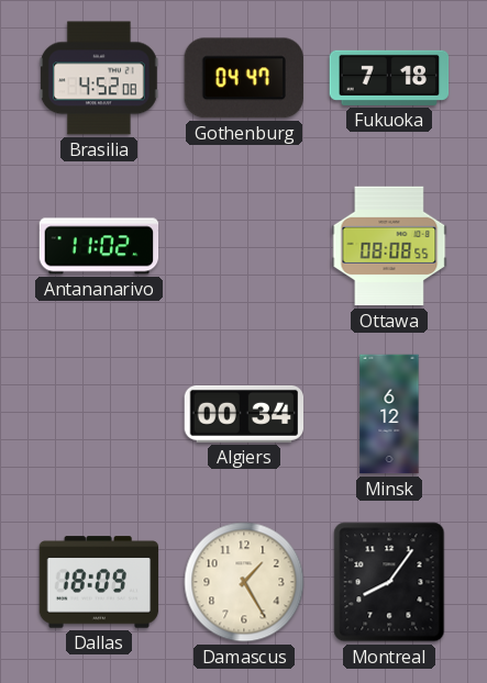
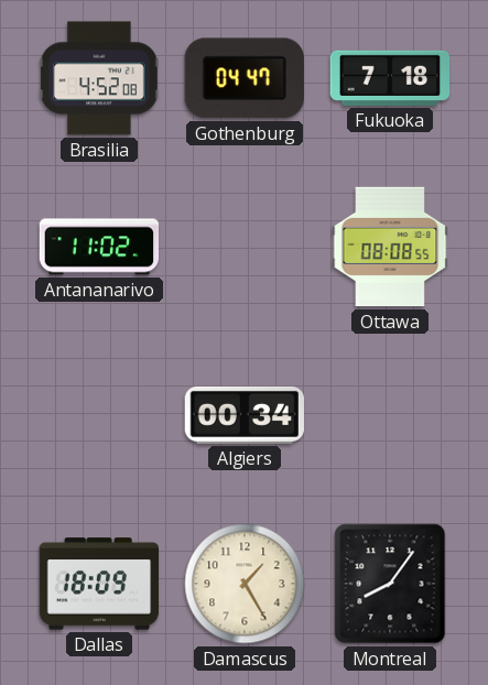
Minsk: 6:12 -> none (389, 414)
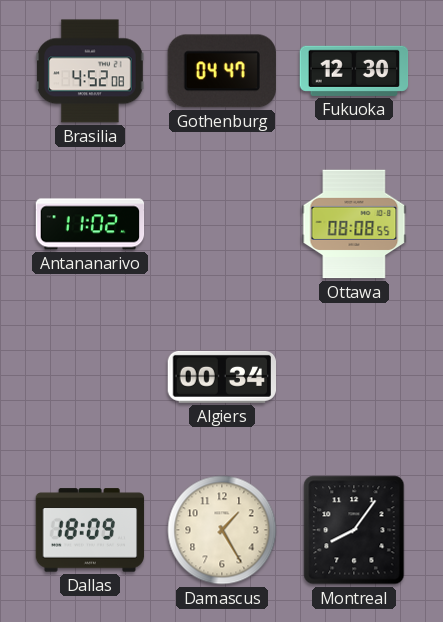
Fukuoka: 7:18 -> 12:30 (354, 71)
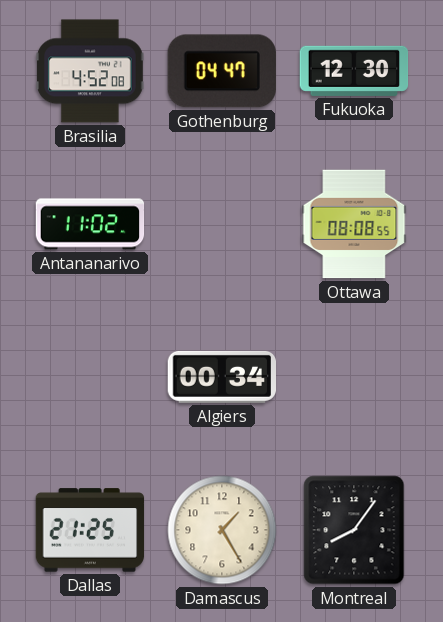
Dallas: 18:09 -> 21:25 (90, 530)
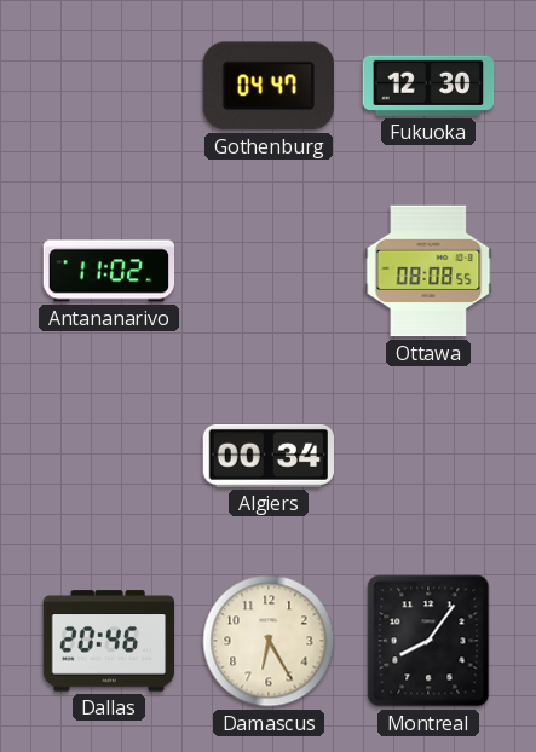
Brasilia: 4:52 -> none (91, 71)
Dallas: 21:25 -> 20:46 (109, 641)
Damascus: 1:25 -> 6:25 (269, 641)
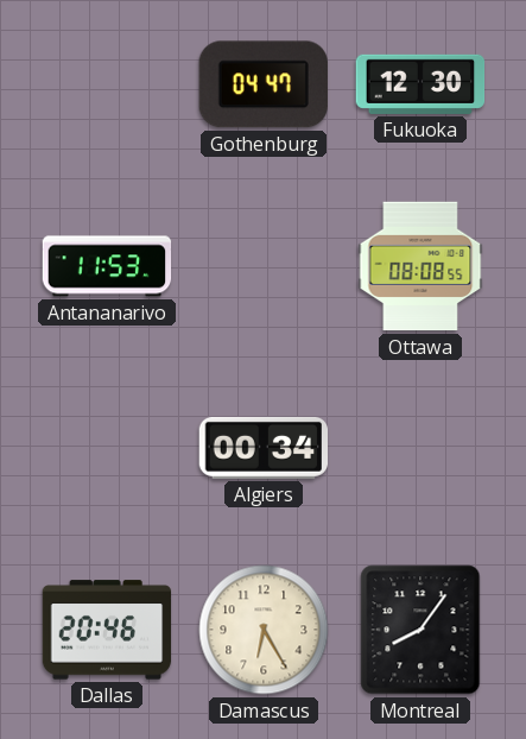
Antananarivo: 11:02 -> 11:53 (107, 266)
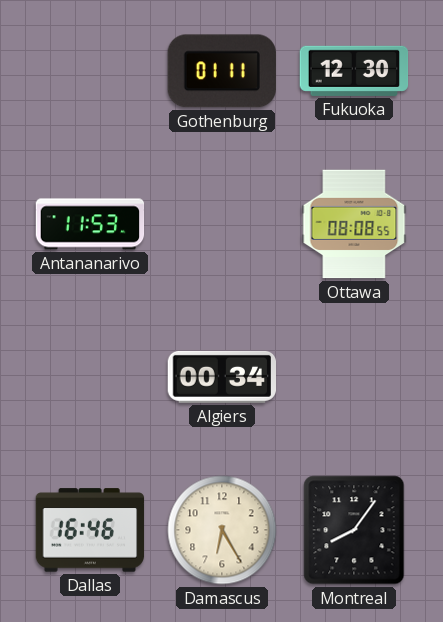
Gothenburg: 04:47 -> 01:11 (222, 71)
Dallas: 20:46 -> 16:46 (90, 530)
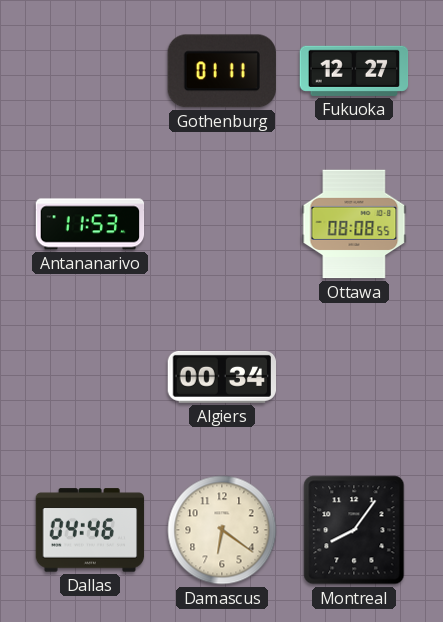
Fukuoka: 12:30 -> 12:27 (354, 71)
Dallas: 16:46 -> 04:46 (90, 530)
Damascus: 6:25 -> 6:21 (222, 530)
